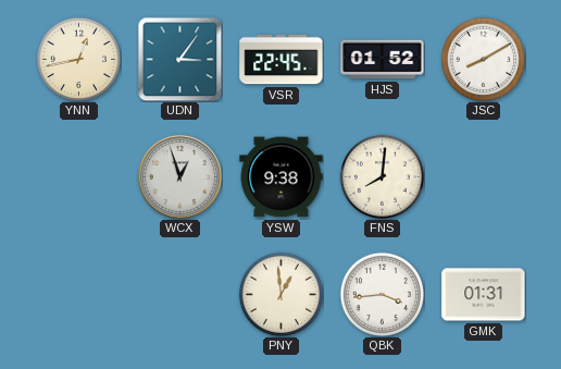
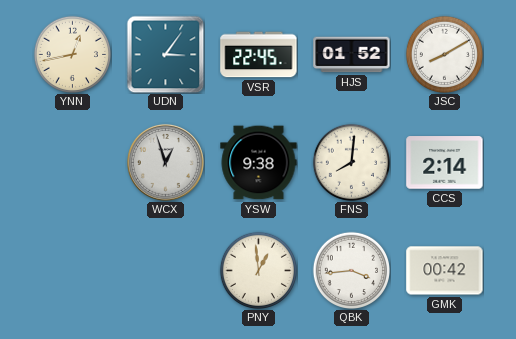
CCS: none -> 2:14 (445, 163)
GMK: 01:31 -> 00:42 (445, 271)
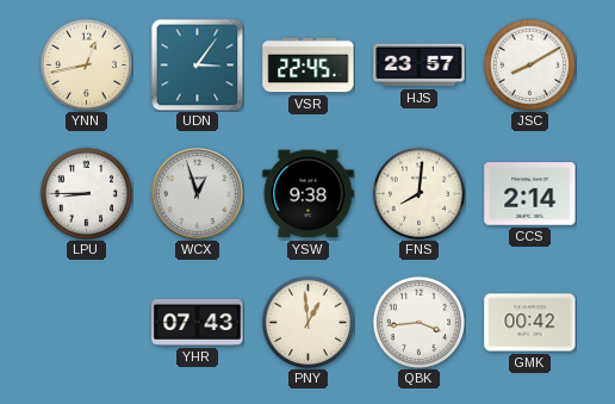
HJS: 01:52 -> 23:57 (420, 66)
LPU: none -> 8:45 (86, 193)
YHR: none -> 07:43 (198, 322)
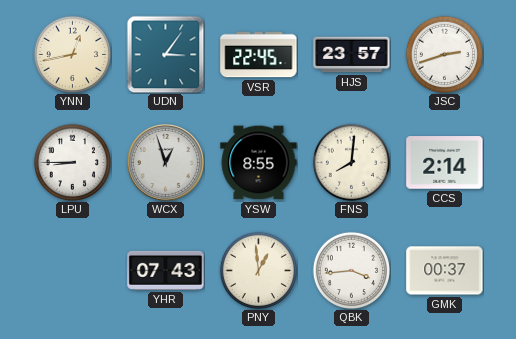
JSC: 8:10 -> 2:42 (444, 54)
YSW: 9:38 -> 8:55 (259, 163)
GMK: 00:42 -> 00:37 (445, 271)
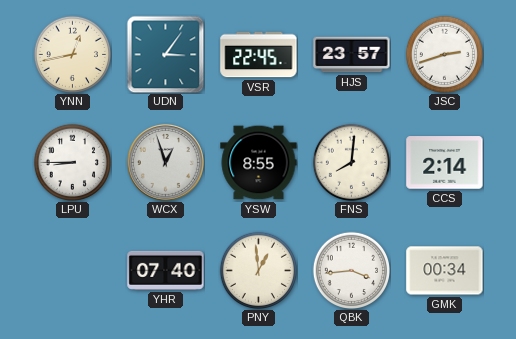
YHR: 07:43 -> 07:40 (166, 270)
GMK: 00:37 -> 00:34 (445, 271)
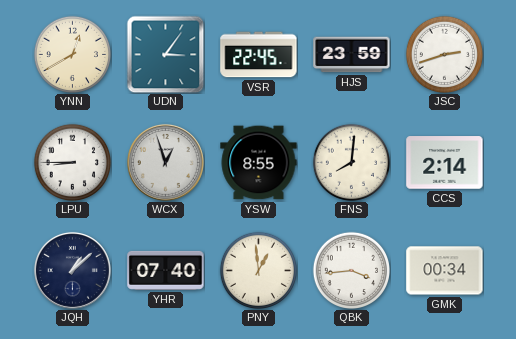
YNN: 12:43 -> 12:40 (72, 54)
HJS: 23:57 -> 23:59 (352, 55)
JQH: none -> 1:08 (72, 270)
